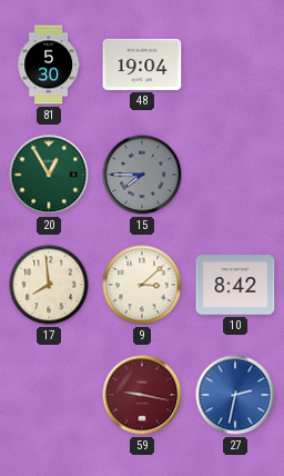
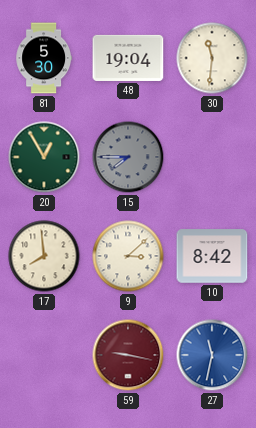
30: none -> 11:31 (212, 58)
27: 2:32 -> 11:32 (212, 355)
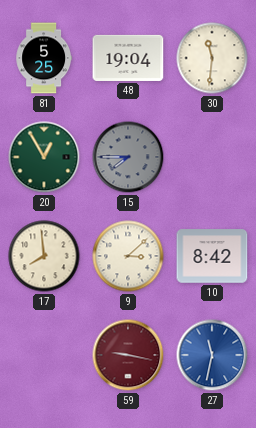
81: 5:30 -> 5:25 (43, 58)
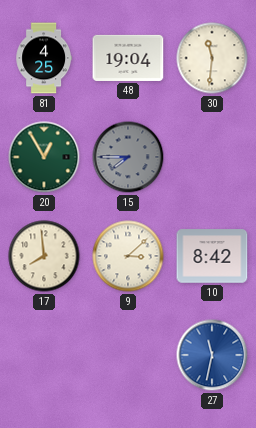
81: 5:25 -> 4:25 (43, 58)
59: 9:17 -> none (128, 355)
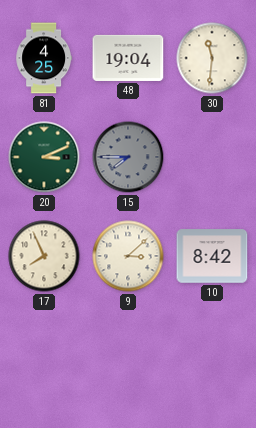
20: 12:55 -> 3:11 (44, 157)
17: 7:59 -> 7:56 (44, 256)
27: 11:32 -> none (212, 355)
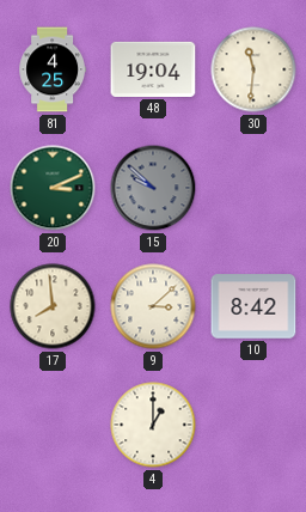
15: 7:45 -> 9:52 (153, 188)
17: 7:56 -> 7:59 (53, 306)
4: none -> 1:00 (153, 425)
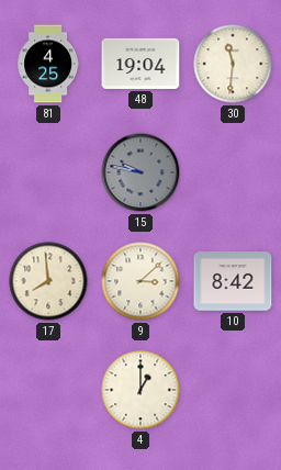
20: 3:11 -> none (53, 188)
15: 9:52 -> 9:47 (140, 172)
